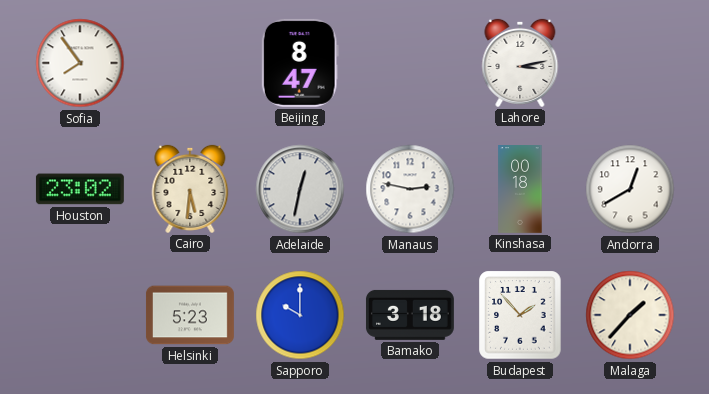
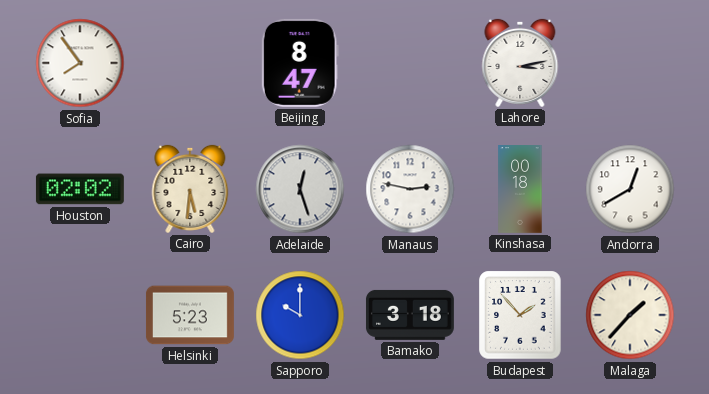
Houston: 23:02 -> 02:02 (80, 189)
Adelaide: 12:32 -> 12:27 (300, 189)
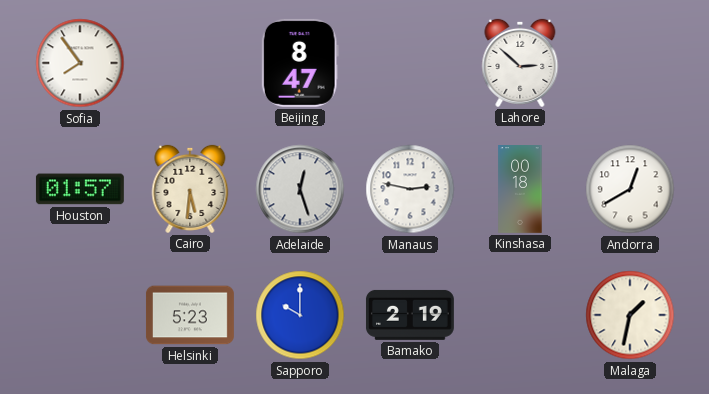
Lahore: 3:13 -> 2:52 (520, 63)
Houston: 02:02 -> 01:57 (80, 189)
Bamako: 3:18 -> 2:19 (410, 315)
Budapest: 1:53 -> none (520, 315)
Malaga: 1:37 -> 1:32 (630, 315)
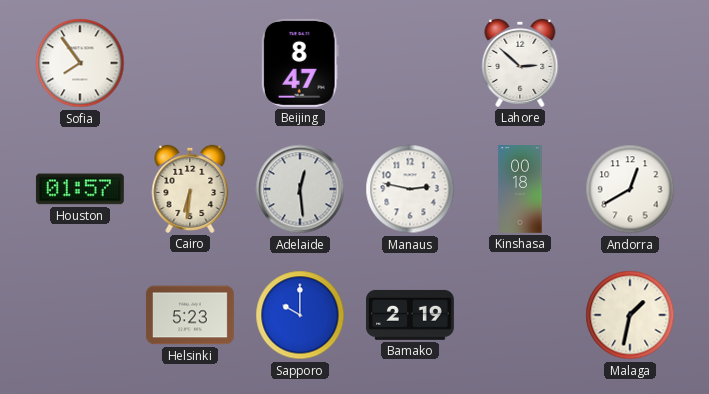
Cairo: 5:31 -> 6:31 (190, 189)
Adelaide: 12:27 -> 12:29 (300, 189)
